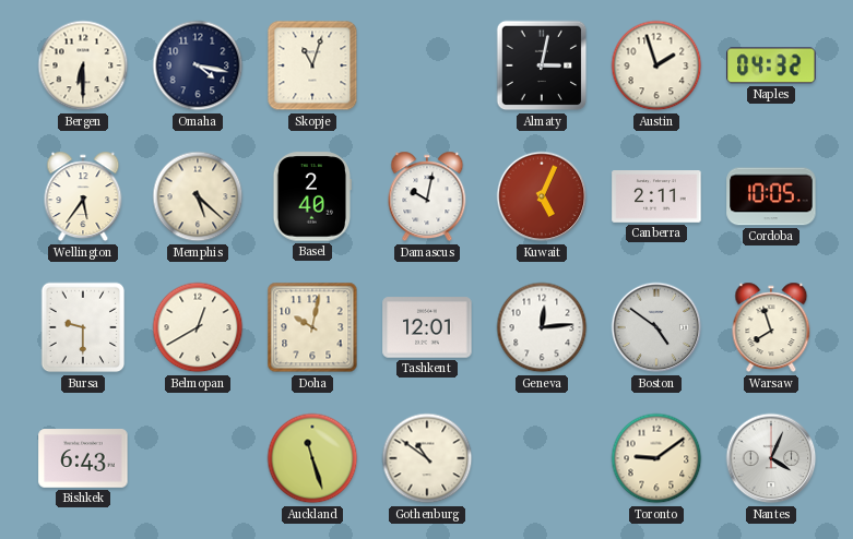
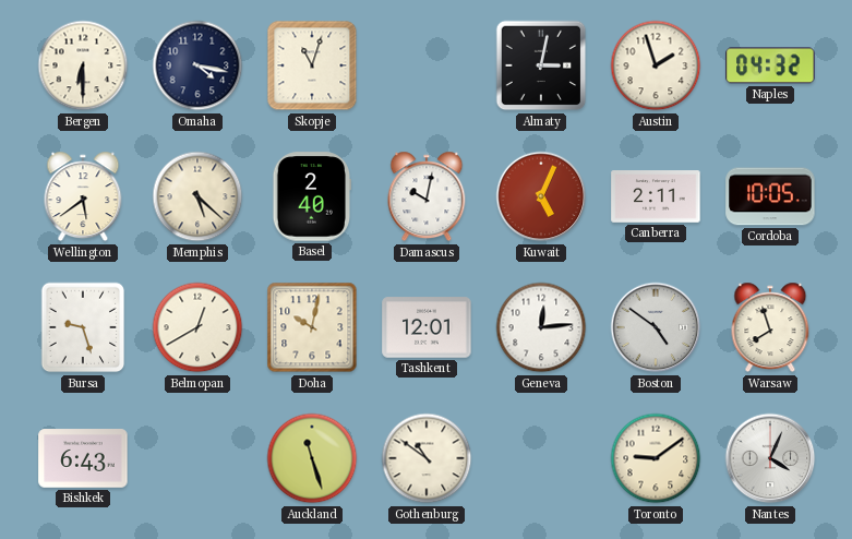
Wellington: 5:36 -> 5:39 (83, 196)
Bursa: 9:30 -> 9:27 (83, 327)
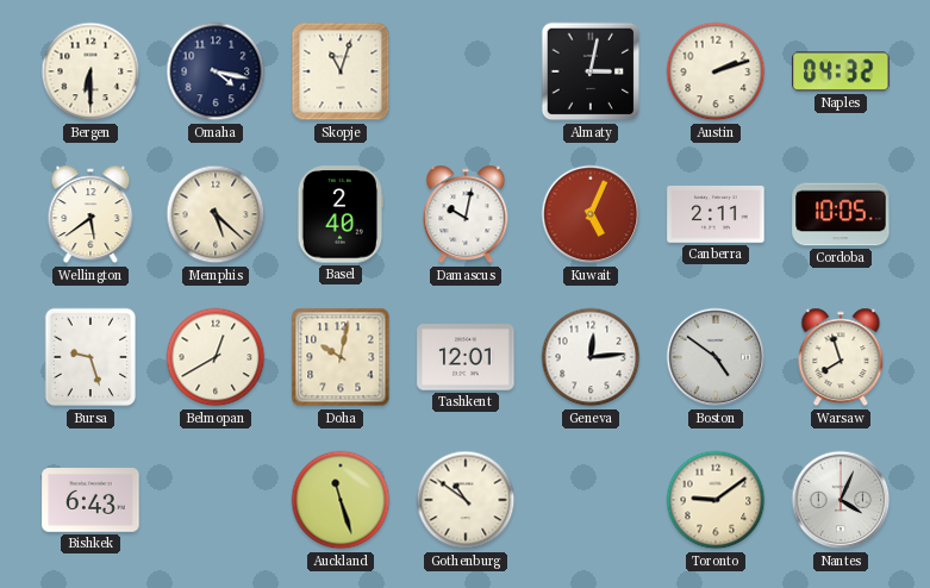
Austin: 1:57 -> 2:12 (716, 71)
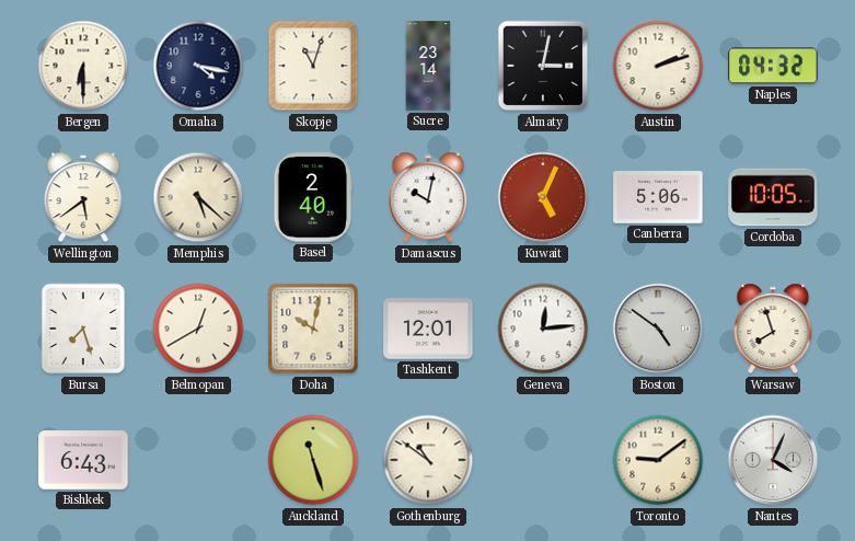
Sucre: none -> 23:14 (428, 66)
Canberra: 2:11 -> 5:06 (658, 198)
Bursa: 9:27 -> 7:27 (83, 329)
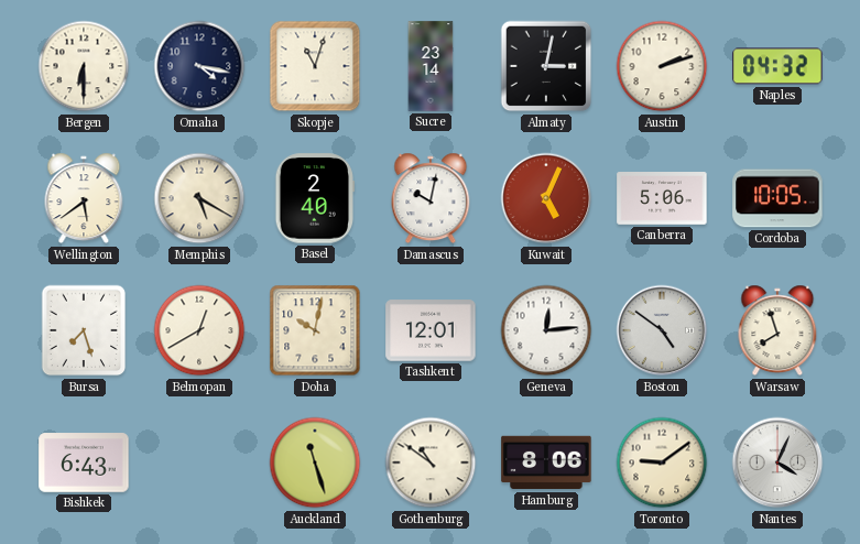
Memphis: 5:22 -> 5:20 (199, 198)
Hamburg: none -> 8:06 (546, 463)
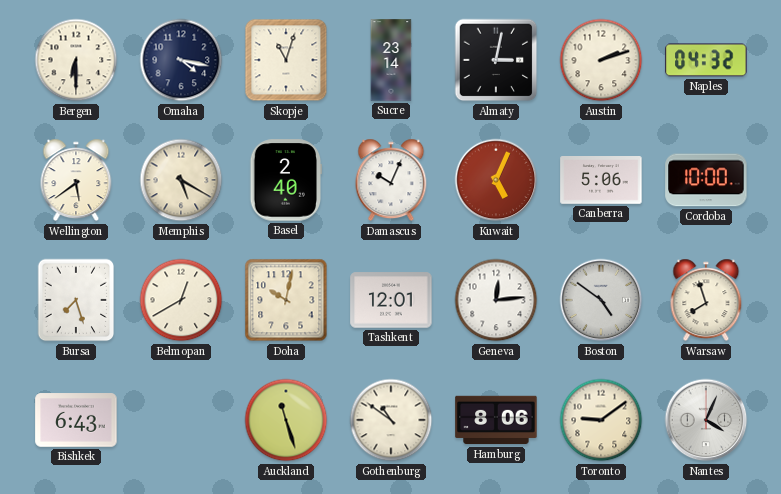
Damascus: 10:02 -> 10:04 (391, 180)
Cordoba: 10:05 -> 10:00 (706, 180)
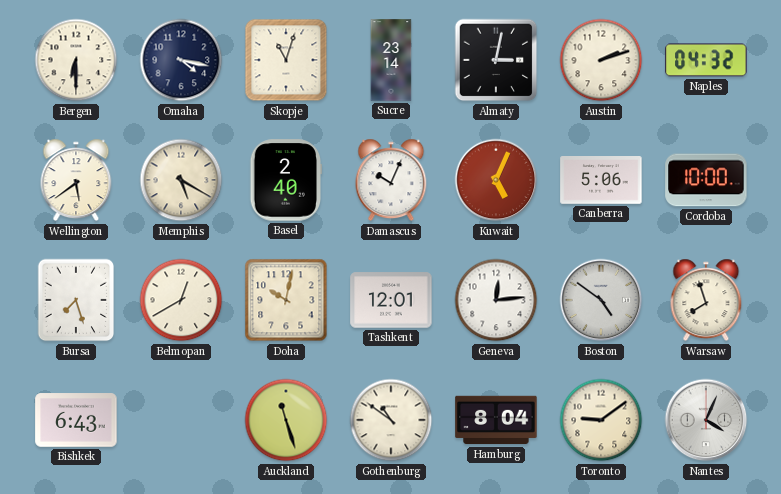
Hamburg: 8:06 -> 8:04 (496, 420)
